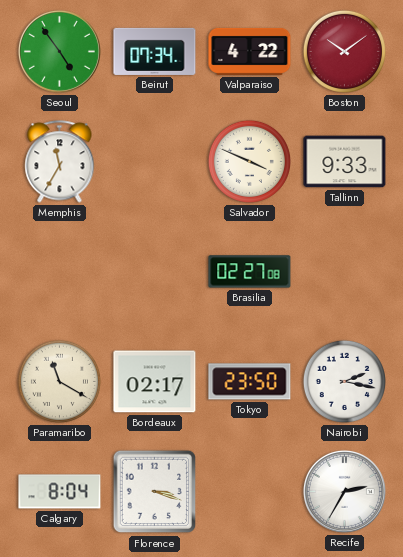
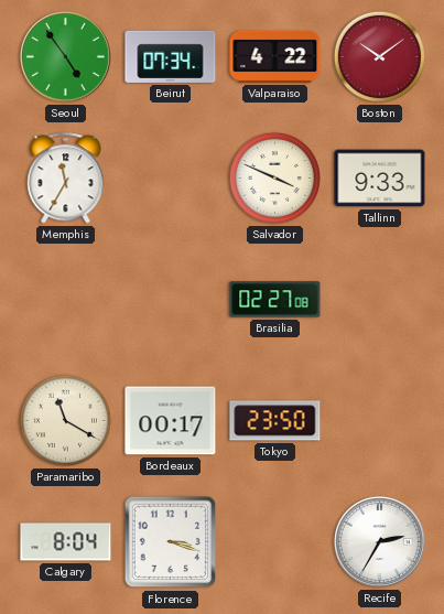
Bordeaux: 02:17 -> 00:17 (171, 421)
Nairobi: 2:17 -> none (344, 381)
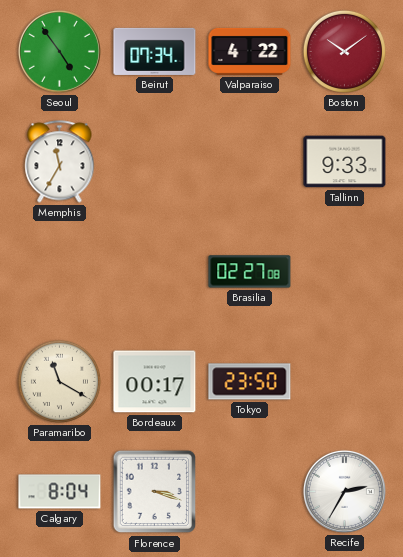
Salvador: 3:49 -> none (274, 177)
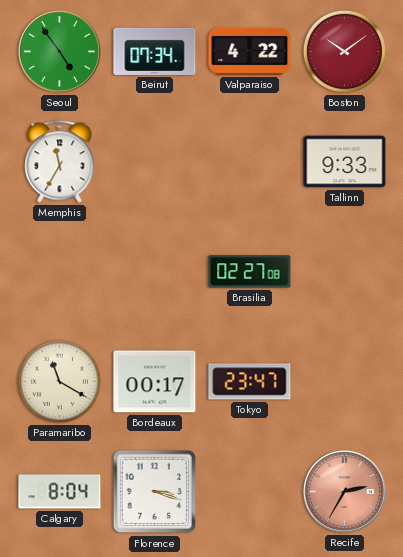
Tokyo: 23:50 -> 23:47 (250, 382)
Recife dial: white -> salmon (344, 491)
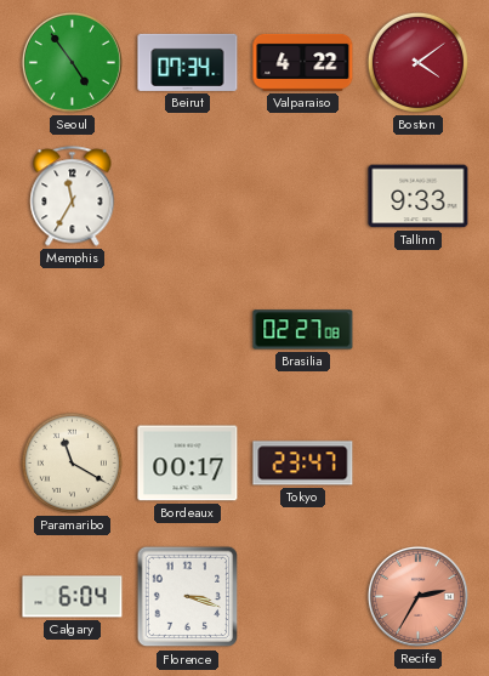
Boston: 10:09 -> 4:09 (417, 62)
Calgary: 8:04 -> 6:04 (73, 597)
